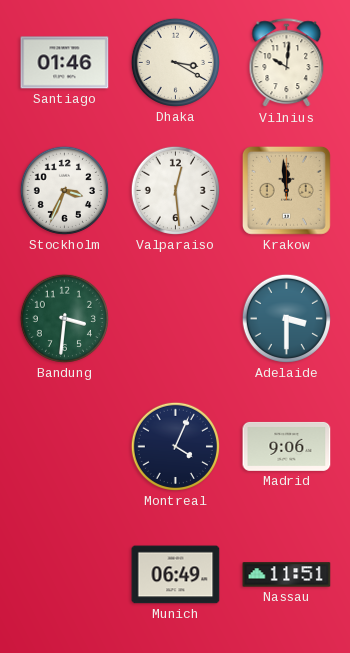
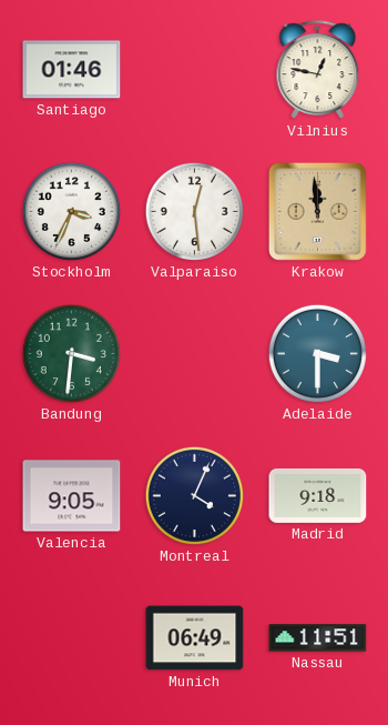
Dhaka: 3:20 -> none (175, 62)
Vilnius: 10:01 -> 12:47 (318, 70)
Valencia: none -> 9:05 (72, 496)
Madrid: 9:06 -> 9:18 (318, 495)
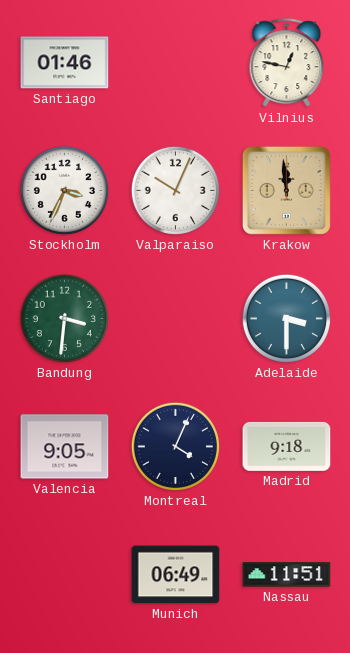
Valparaiso: 12:29 -> 10:04 (175, 190)
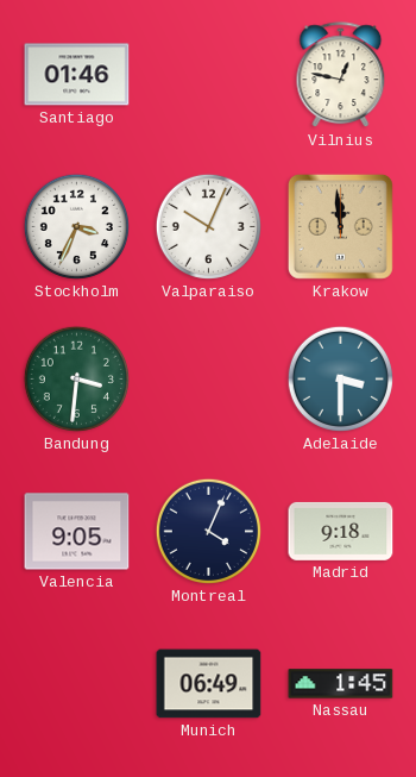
Nassau: 11:51 -> 1:45 (341, 684)
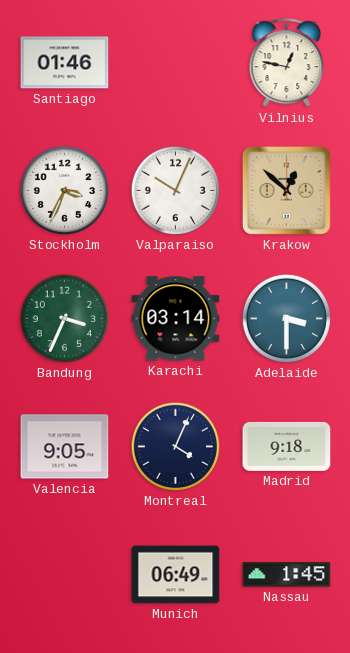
Krakow: 11:59 -> 12:52 (286, 190)
Bandung: 3:31 -> 3:34 (64, 318)
Karachi: none -> 03:14 (176, 319)
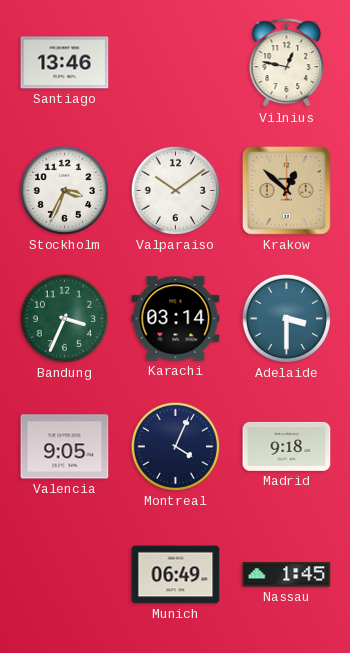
Santiago: 01:46 -> 13:46 (65, 63)
Valparaiso: 10:04 -> 10:09 (175, 190)
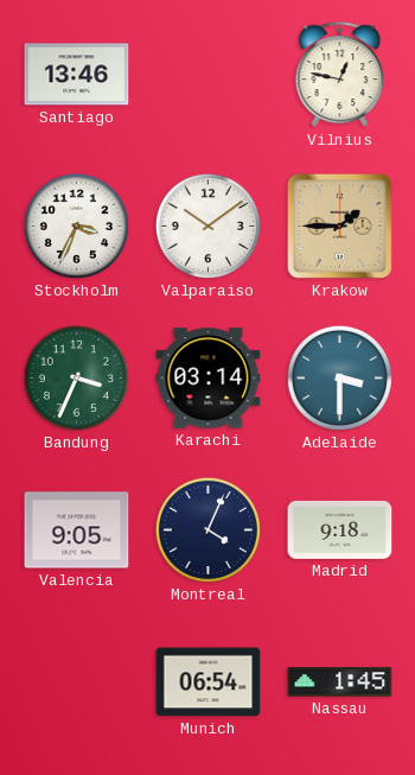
Krakow: 12:52 -> 1:45 (339, 225)
Munich: 06:49 -> 06:54 (209, 682)
